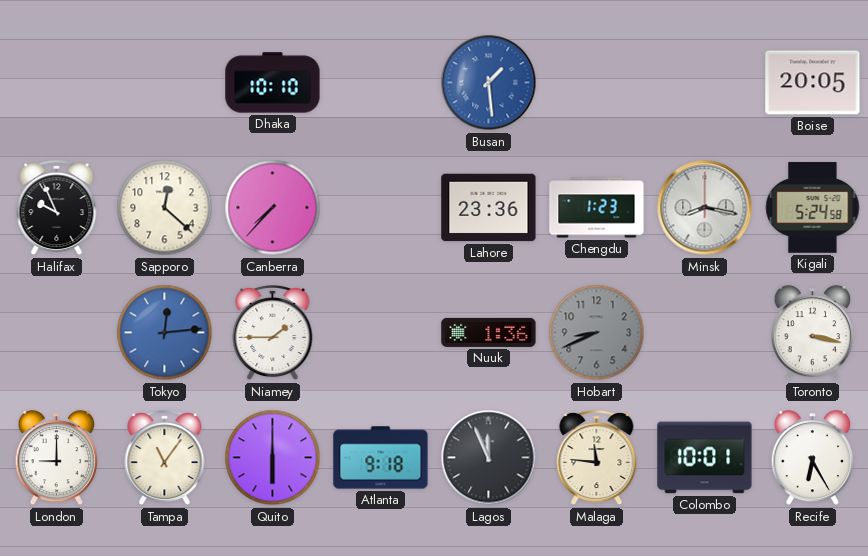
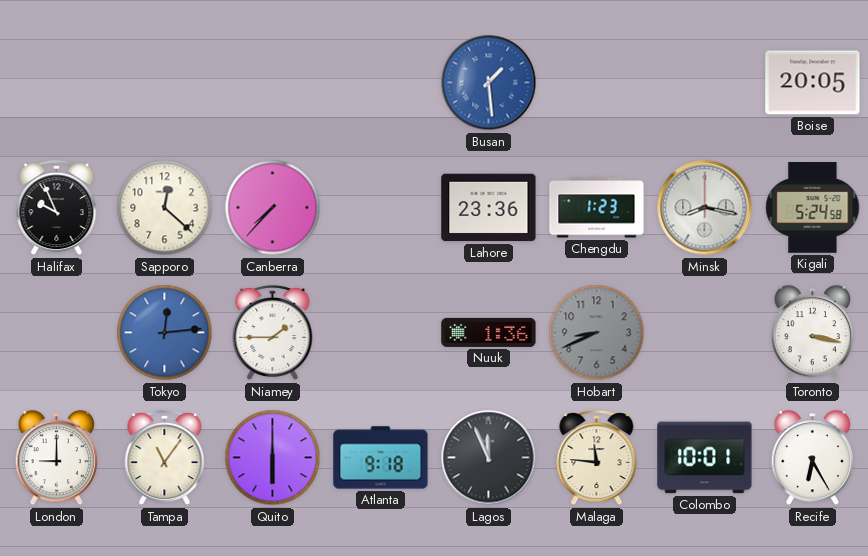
Dhaka: 10:10 -> none (273, 83)
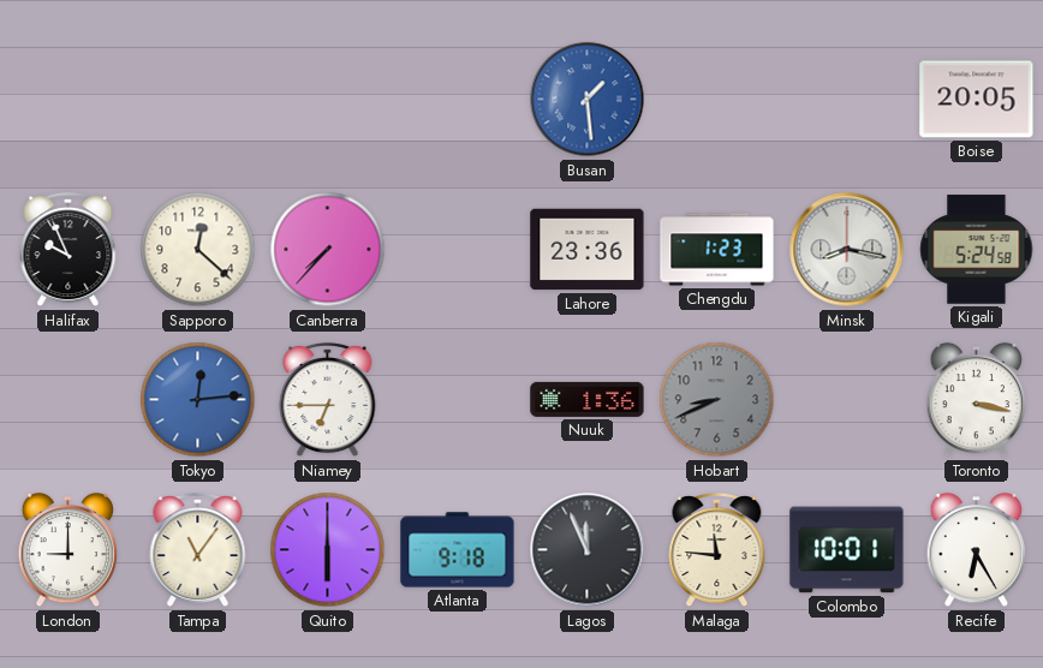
Niamey: 1:45 -> 6:45 (328, 401)
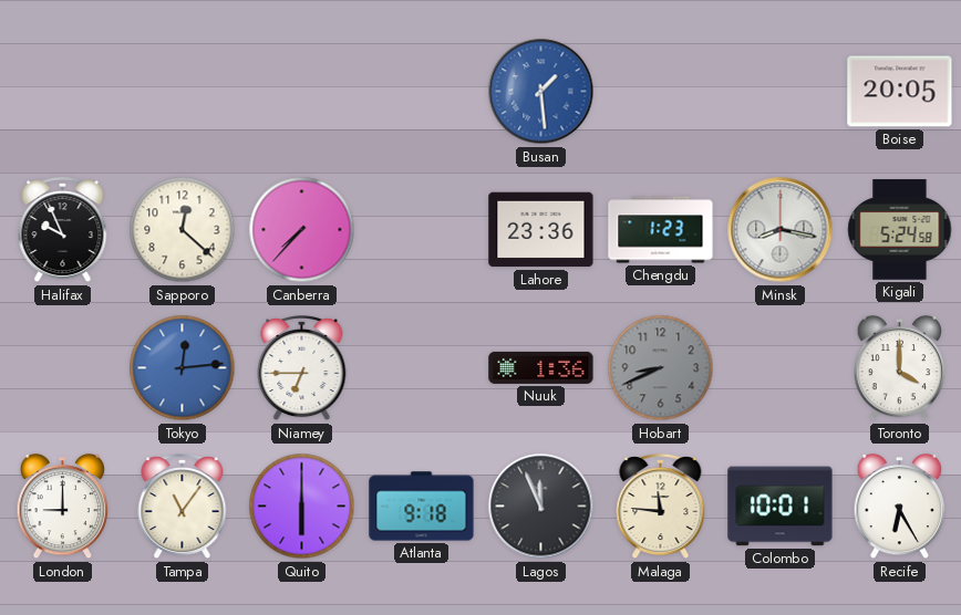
Toronto: 3:17 -> 4:00 (900, 368)
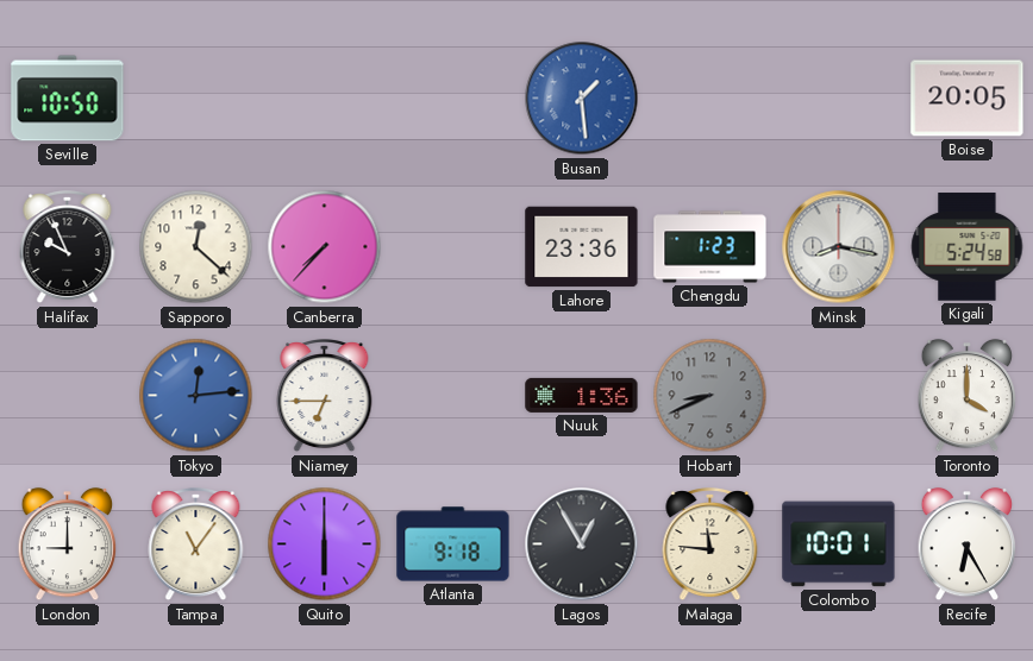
Seville: none -> 10:50 (68, 99)
Lagos: 11:56 -> 12:55 (582, 544)
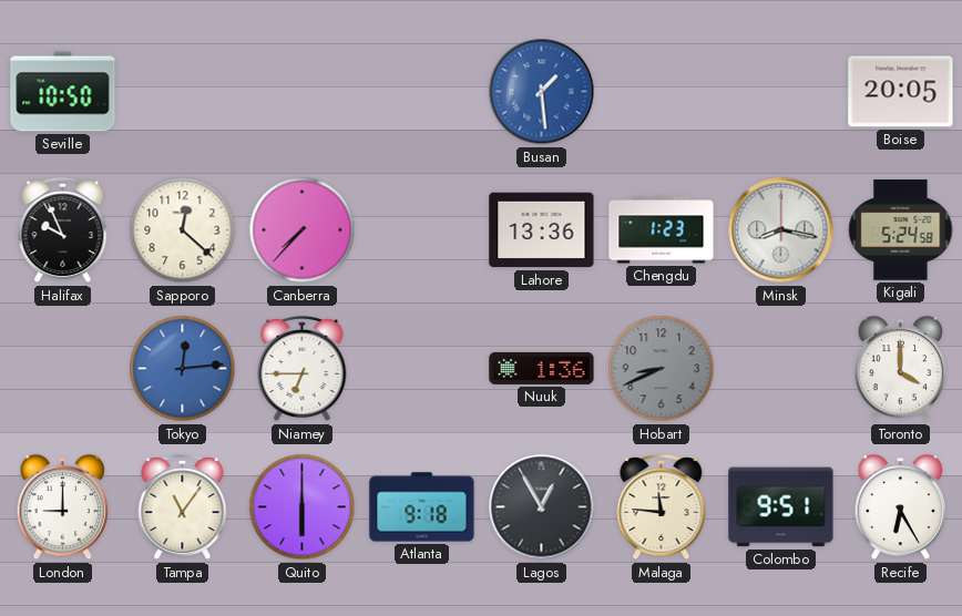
Lahore: 23:36 -> 13:36 (542, 230)
Colombo: 10:01 -> 9:51 (781, 507)
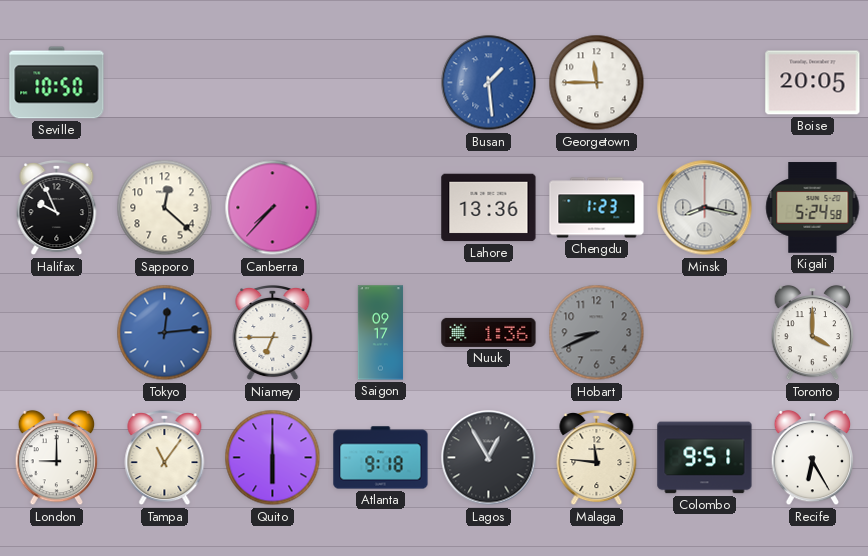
Georgetown: none -> 11:45 (597, 83)
Saigon: none -> 09:17 (381, 333)
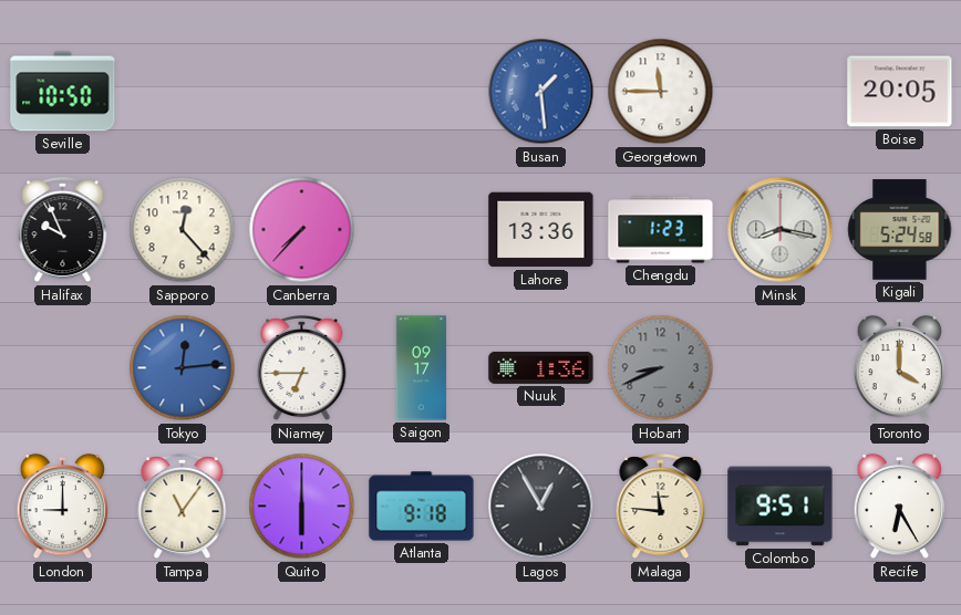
Sapporo: 12:22 -> 12:23 (183, 230)
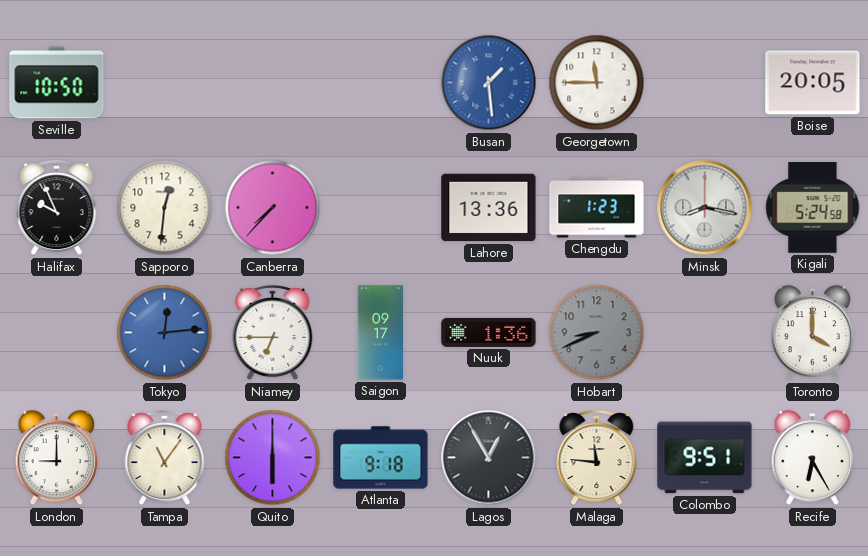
Sapporo: 12:23 -> 12:31 (165, 208)
